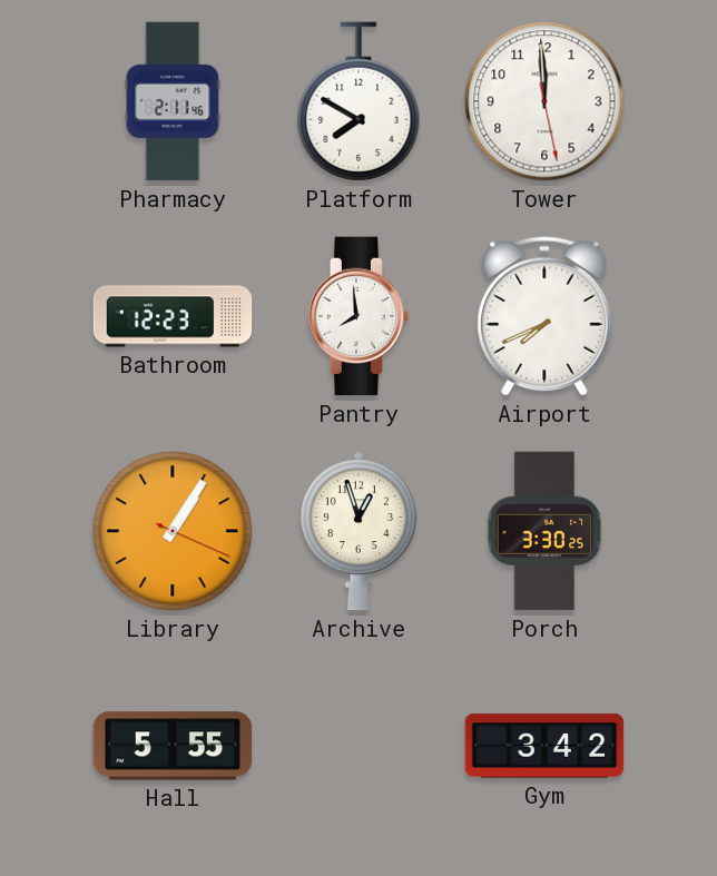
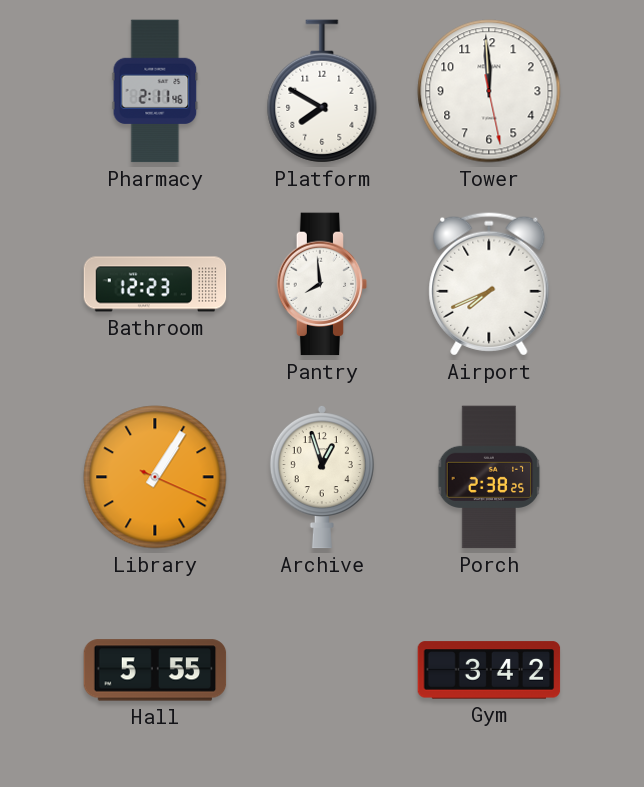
Porch: 3:30 -> 2:38 (489, 477)
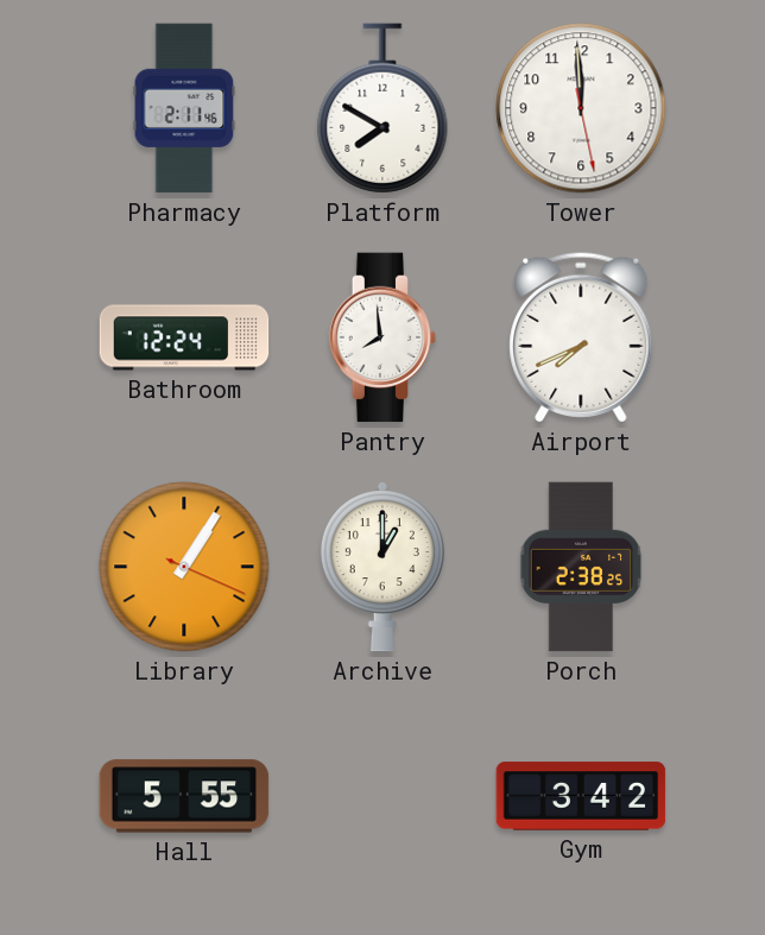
Bathroom: 12:23 -> 12:24 (184, 337)
Archive: 12:57 -> 1:00 (383, 567)
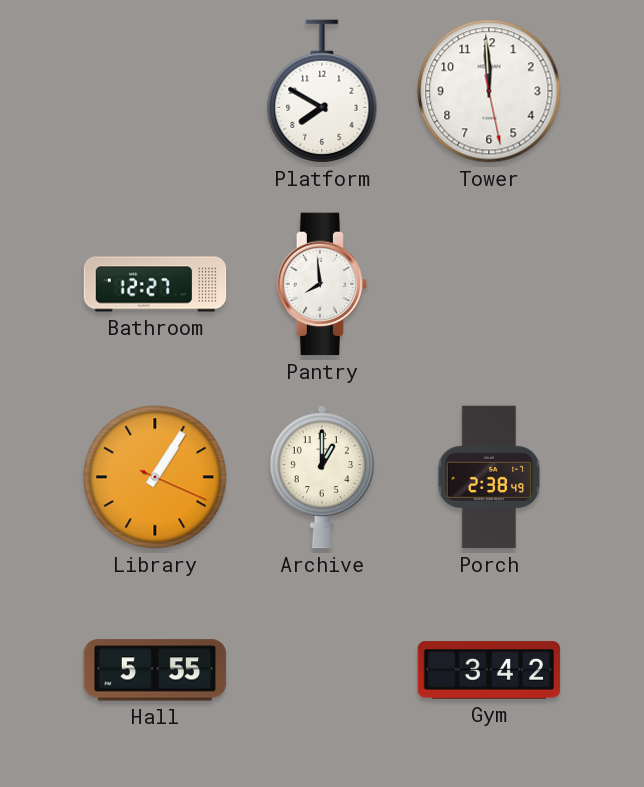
Pharmacy: 2:11 -> none (184, 108)
Bathroom: 12:24 -> 12:27 (155, 284)
Airport: 7:41 -> none (581, 337)
Porch: 2:38:25 -> 2:38:49 (489, 477)
